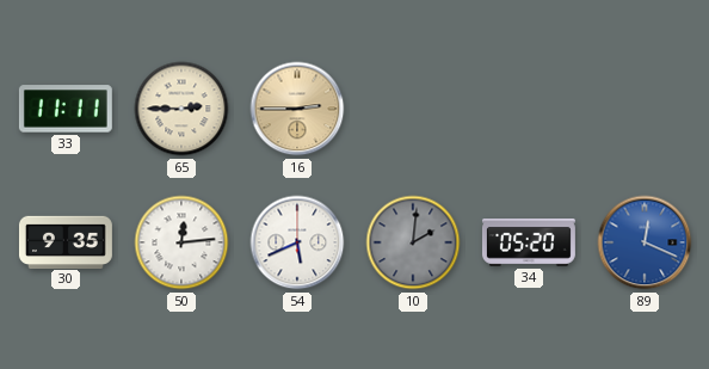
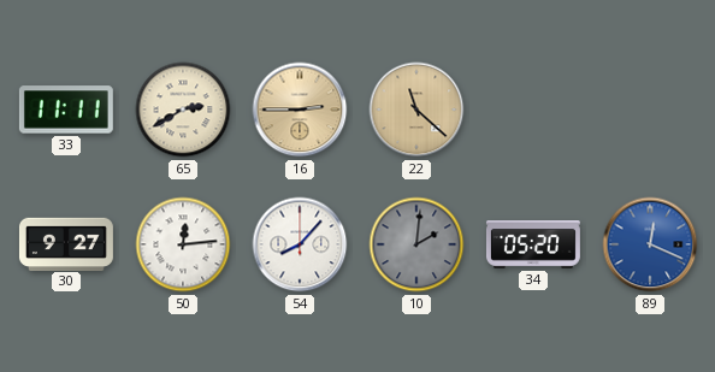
65: 2:45 -> 2:40 (183, 110)
22: none -> 11:22 (416, 110)
30: 9:35 -> 9:27 (66, 243)
54: 5:41 -> 8:07 (300, 244)
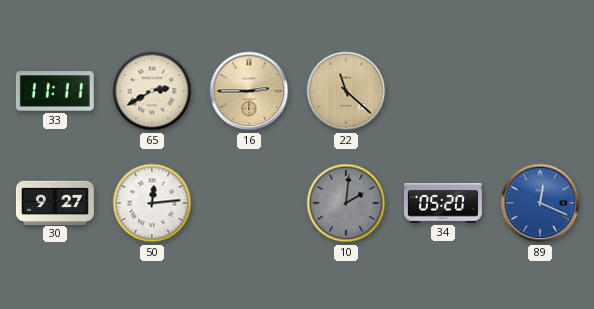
54: 8:07 -> none (300, 244)
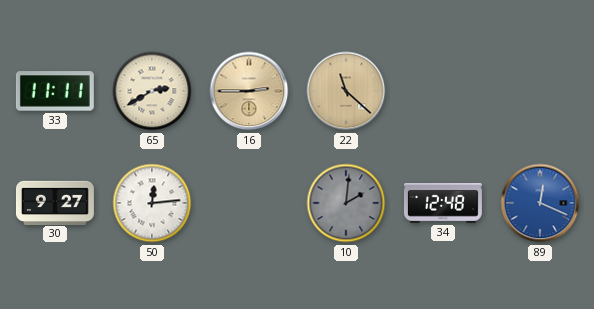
34: 05:20 -> 12:48 (443, 204)
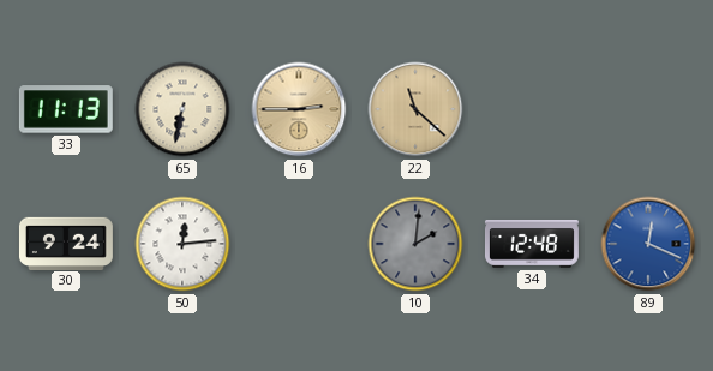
33: 11:11 -> 11:13 (66, 109)
65: 2:40 -> 6:32 (182, 109)
30: 9:27 -> 9:24 (66, 243)
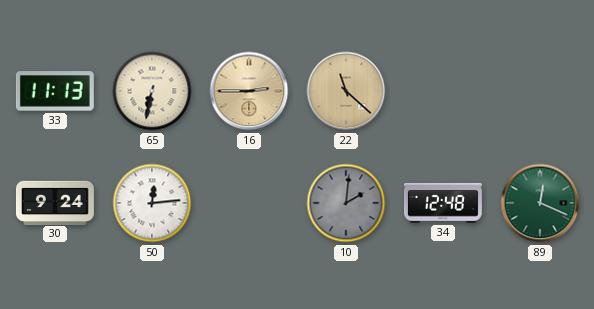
89 dial: blue -> green (540, 203)
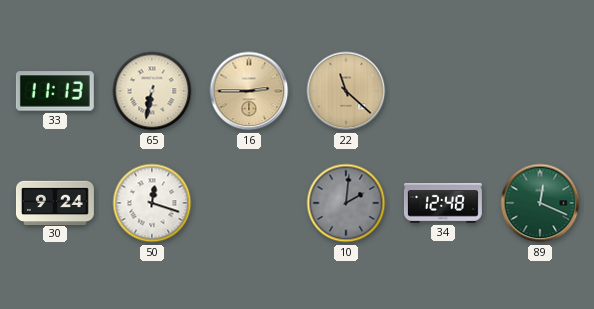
50: 12:14 -> 12:18 (152, 203)
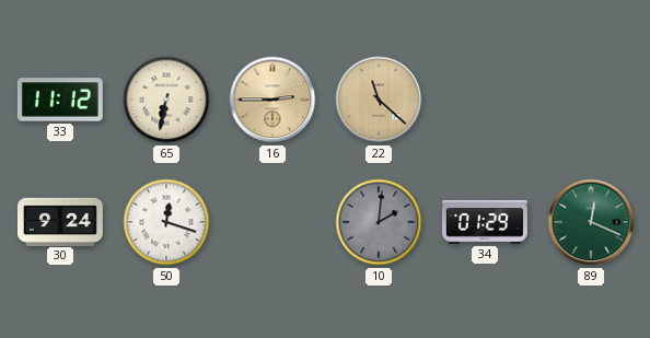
33: 11:13 -> 11:12 (60, 100)
34: 12:48 -> 01:29 (485, 223)
